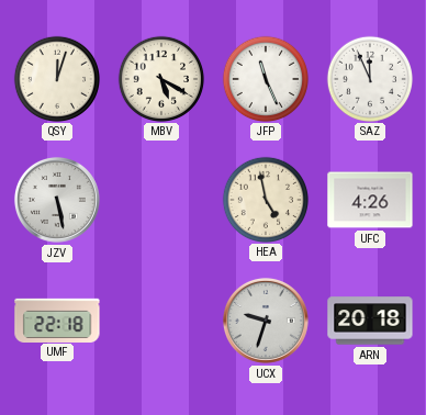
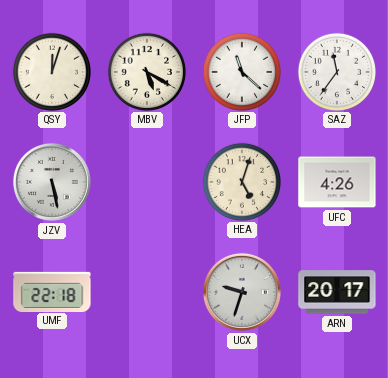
JFP: 11:26 -> 11:22 (241, 71)
SAZ: 11:56 -> 11:36 (336, 71)
HEA: 4:58 -> 5:03 (241, 181)
ARN: 20:18 -> 20:17 (337, 292)
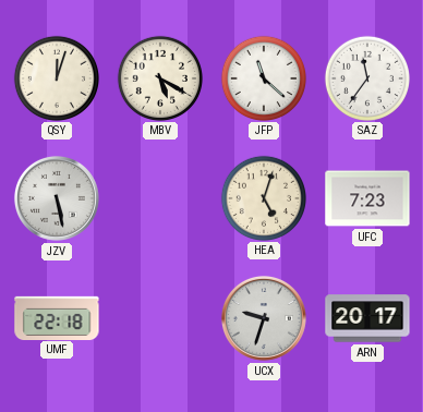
UFC: 4:26 -> 7:23 (367, 198)
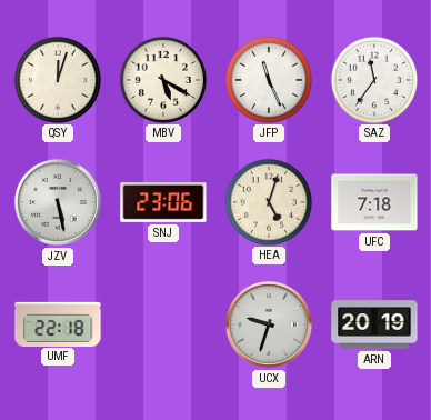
JFP: 11:22 -> 11:26 (268, 79)
SNJ: none -> 23:06 (163, 203)
UFC: 7:23 -> 7:18 (374, 202)
ARN: 20:17 -> 20:19 (374, 324)
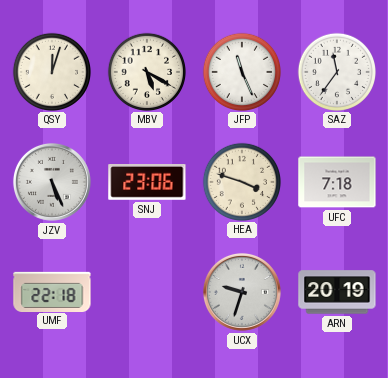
JZV: 5:28 -> 5:26 (52, 182)
HEA: 5:03 -> 3:48 (241, 181)
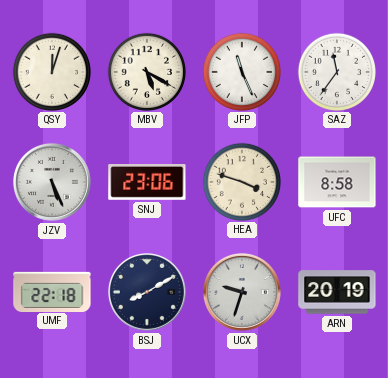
UFC: 7:18 -> 8:58 (337, 182)
BSJ: none -> 8:10 (147, 292)
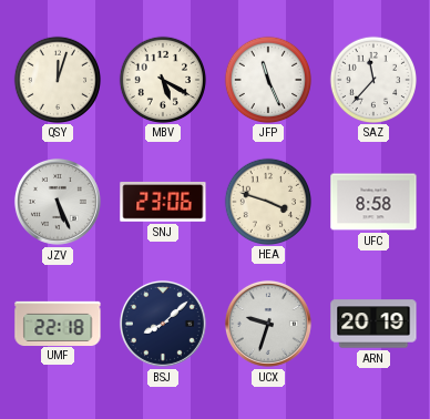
SAZ: 11:36 -> 11:37 (372, 79)
BSJ: 8:10 -> 8:08 (163, 324)
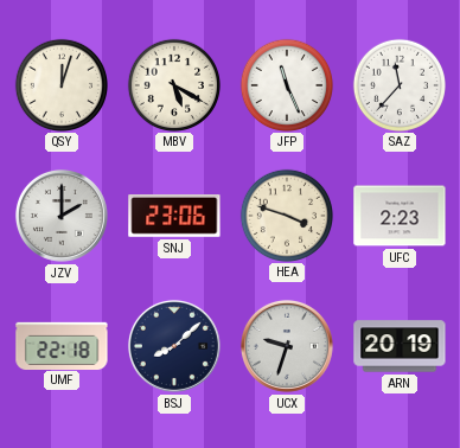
JZV: 5:26 -> 2:00 (62, 216)
UFC: 8:58 -> 2:23 (400, 216)
